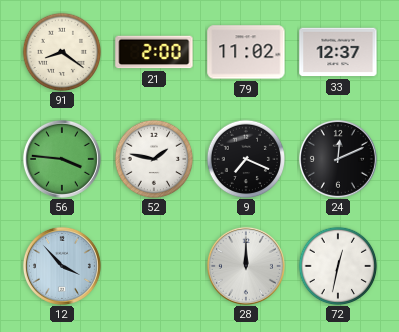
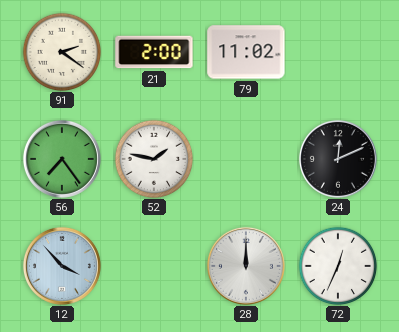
91: 8:21 -> 2:21 (62, 52)
33: 12:37 -> none (338, 52)
56: 3:46 -> 7:24 (62, 159)
9: 7:19 -> none (246, 159)
72: 12:32 -> 12:34 (338, 266)
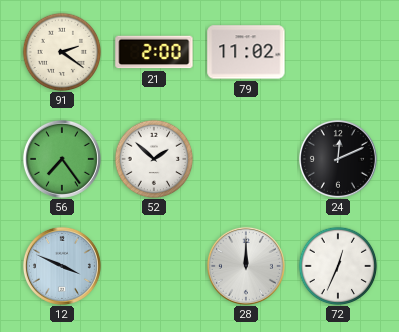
52: 1:47 -> 1:52 (154, 159)
12: 3:53 -> 3:49 (62, 266)
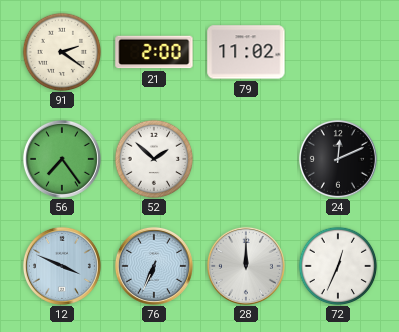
76: none -> 6:34 (154, 266)
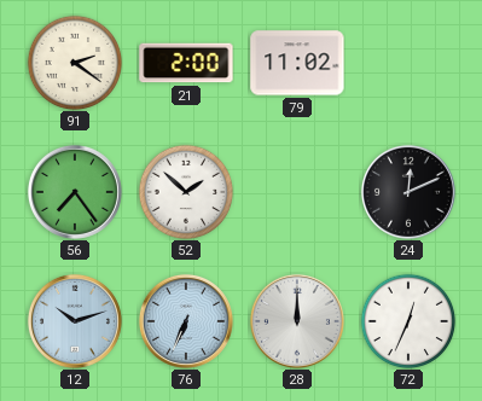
12: 3:49 -> 10:12 (75, 321)
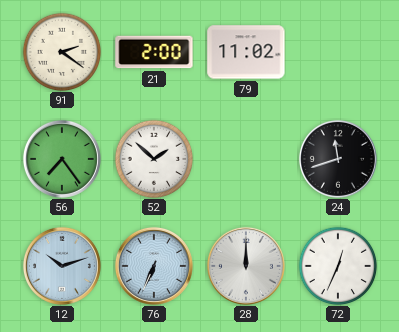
24: 12:11 -> 11:42 (338, 159)
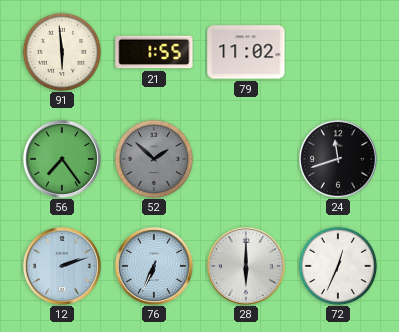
91: 2:21 -> 5:59 (62, 52)
21: 2:00 -> 1:55 (154, 52)
52 dial: white -> grey (154, 159)
12: 10:12 -> 2:12 (62, 266)
28: 12:00 -> 6:00 (246, 266)
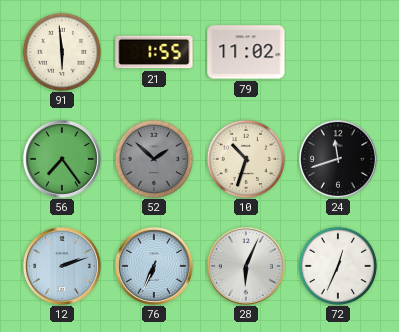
10: none -> 10:33 (246, 159)
28: 6:00 -> 6:04 (246, 266)
